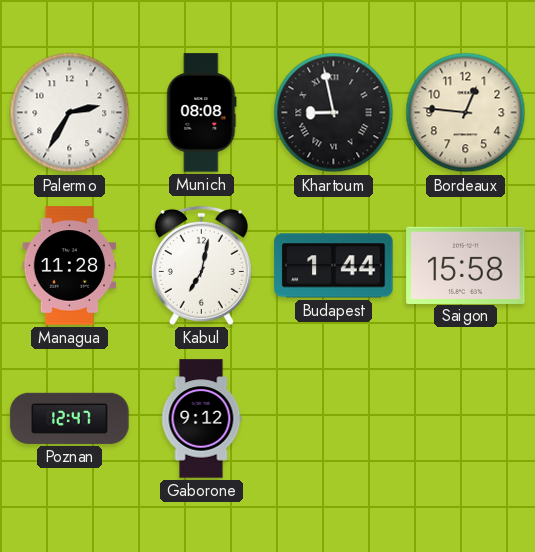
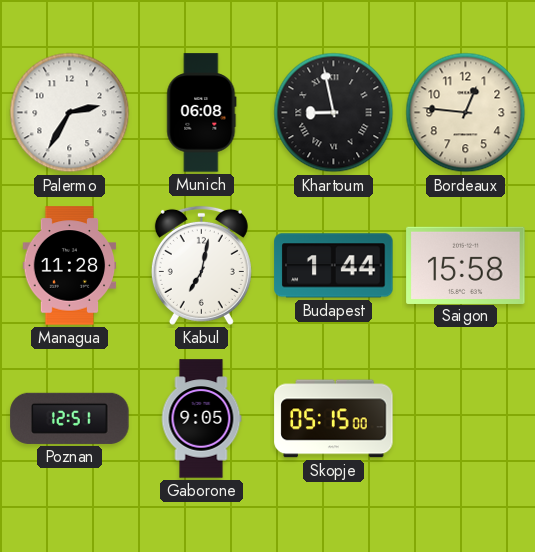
Munich: 08:08 -> 06:08 (202, 113)
Poznan: 12:47 -> 12:51 (70, 418)
Gaborone: 9:12 -> 9:05 (201, 419)
Skopje: none -> 05:15 (334, 419)
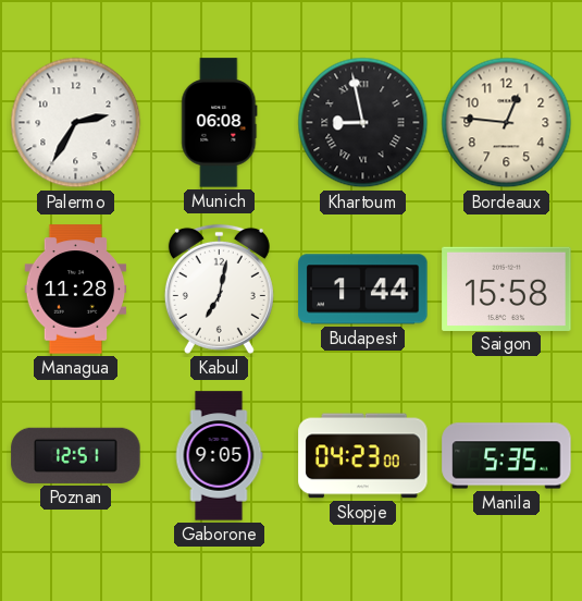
Skopje: 05:15 -> 04:23 (363, 456)
Manila: none -> 5:35 (507, 456)
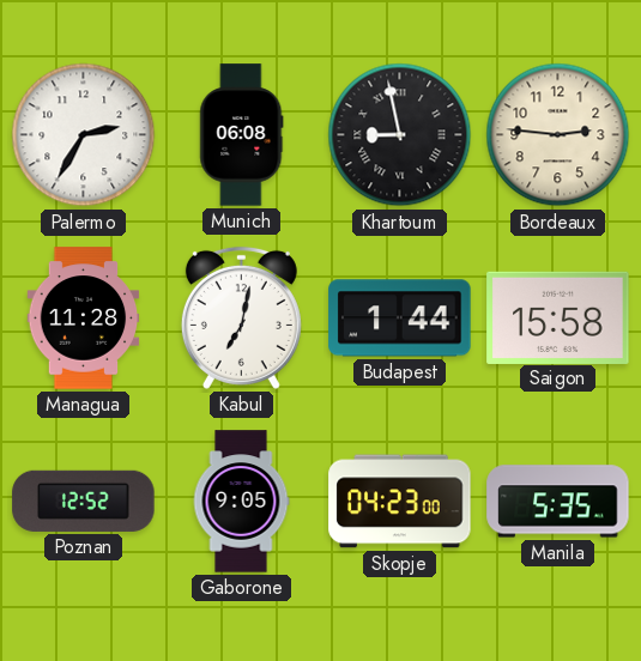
Bordeaux: 12:46 -> 2:46 (558, 135)
Poznan: 12:51 -> 12:52 (84, 501)
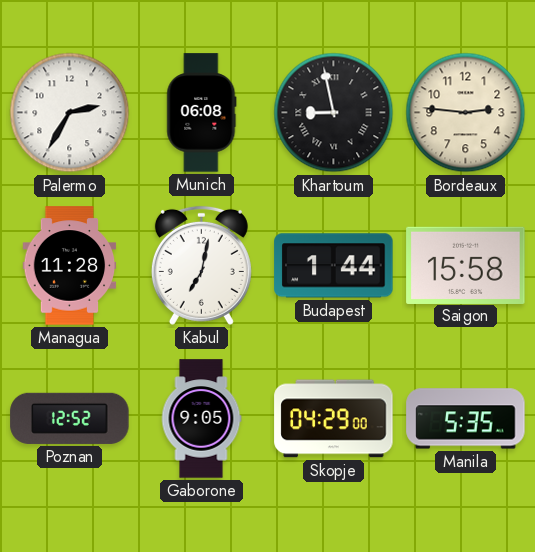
Skopje: 04:23 -> 04:29 (334, 419)
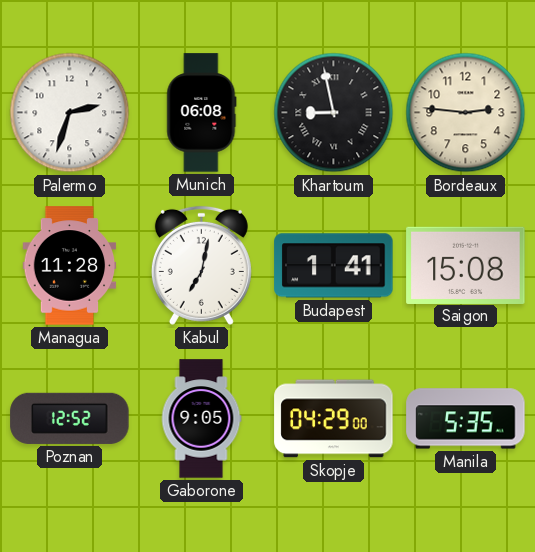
Palermo: 2:35 -> 2:33 (70, 113)
Budapest: 1:44 -> 1:41 (334, 266)
Saigon: 15:58 -> 15:08 (466, 265)
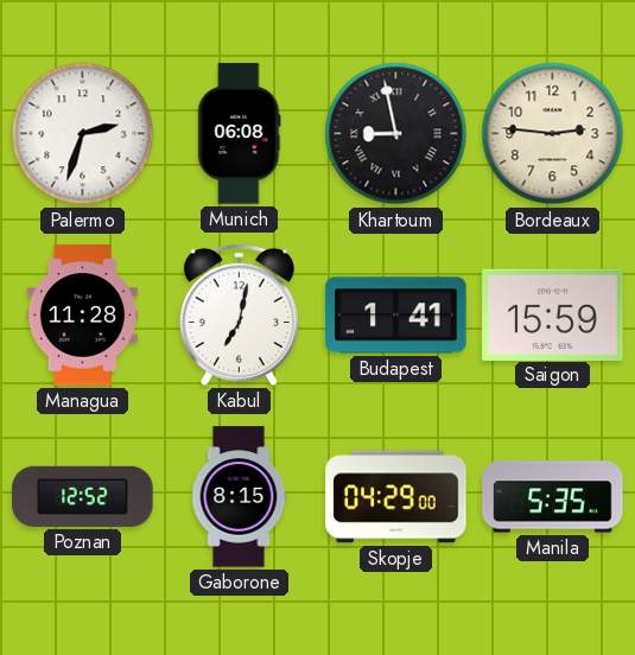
Saigon: 15:08 -> 15:59 (553, 314)
Gaborone: 9:05 -> 8:15 (239, 497)
